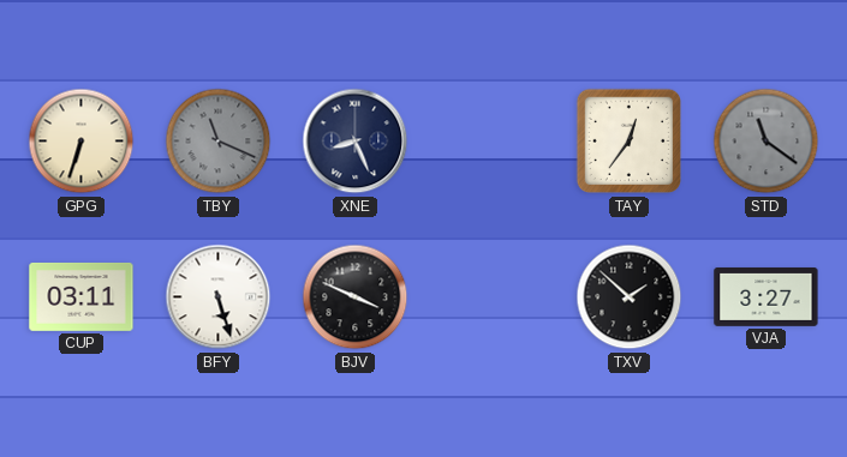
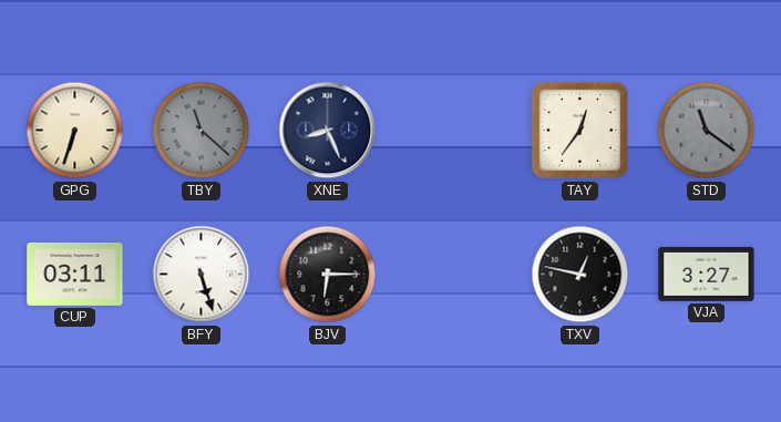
TBY: 11:19 -> 11:22 (202, 131)
BJV: 3:49 -> 6:15 (328, 275)
TXV: 1:52 -> 12:47 (580, 275)
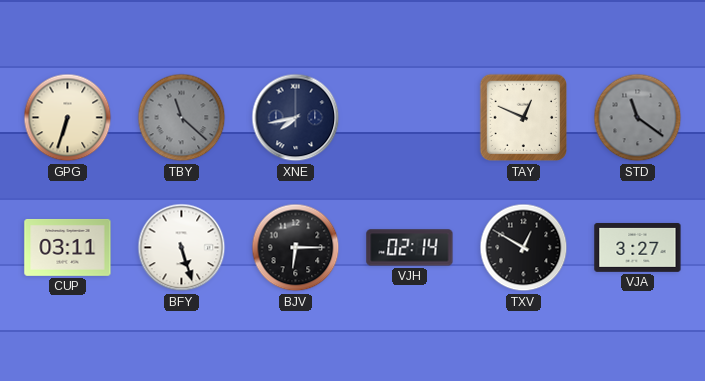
XNE: 8:26 -> 7:43 (296, 118)
TAY: 12:36 -> 12:49 (524, 118)
VJH: none -> 02:14 (410, 248)
TXV: 12:47 -> 12:50 (524, 248)
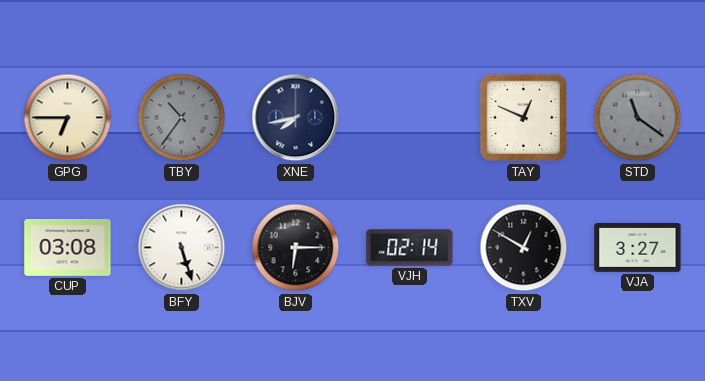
GPG: 6:33 -> 6:45 (68, 118)
TBY: 11:22 -> 10:36 (182, 118)
CUP: 03:11 -> 03:08 (68, 248)
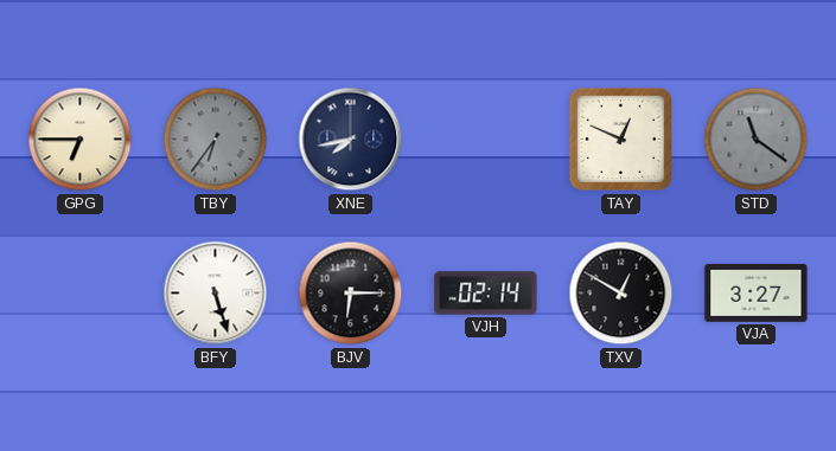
TBY: 10:36 -> 6:36 (216, 140)
CUP: 03:08 -> none (68, 248)
